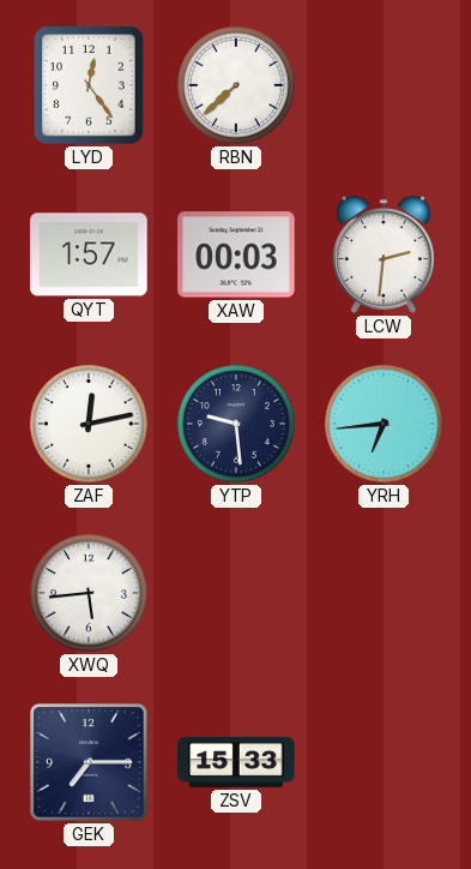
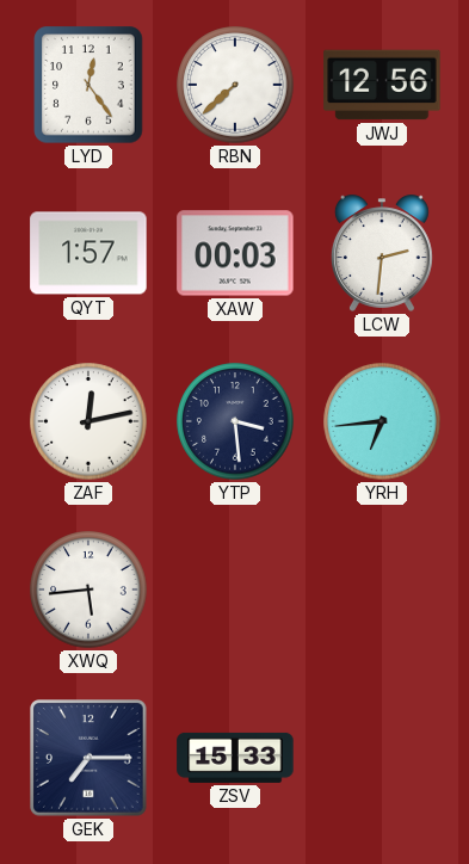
JWJ: none -> 12:56 (382, 85)
YTP: 9:29 -> 3:29 (235, 421)
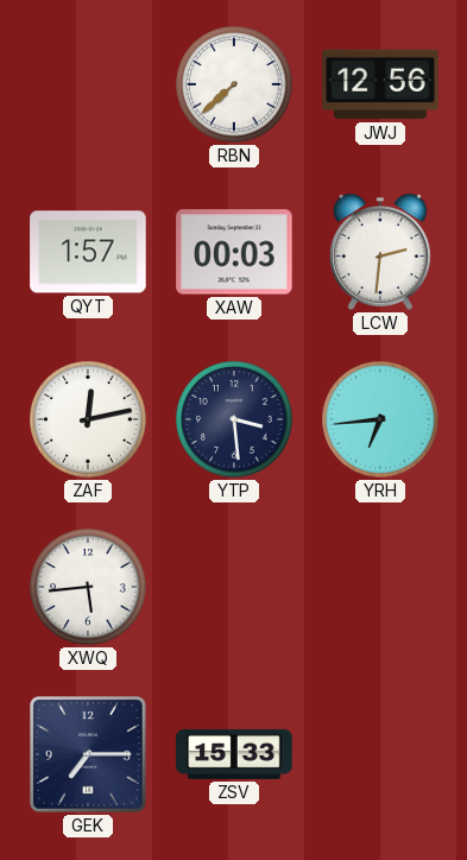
LYD: 12:24 -> none (88, 85)
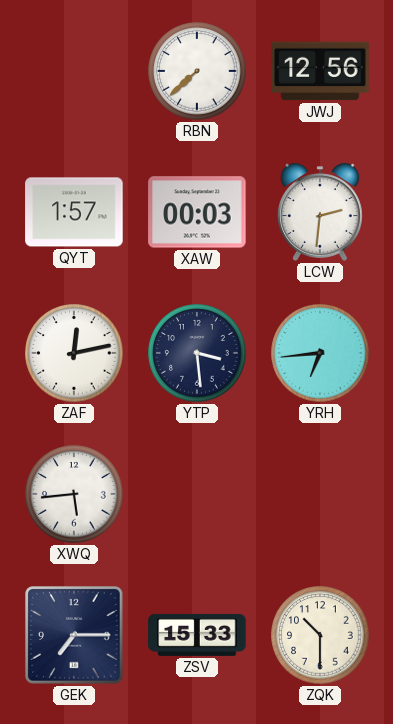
ZQK: none -> 10:30 (320, 635)
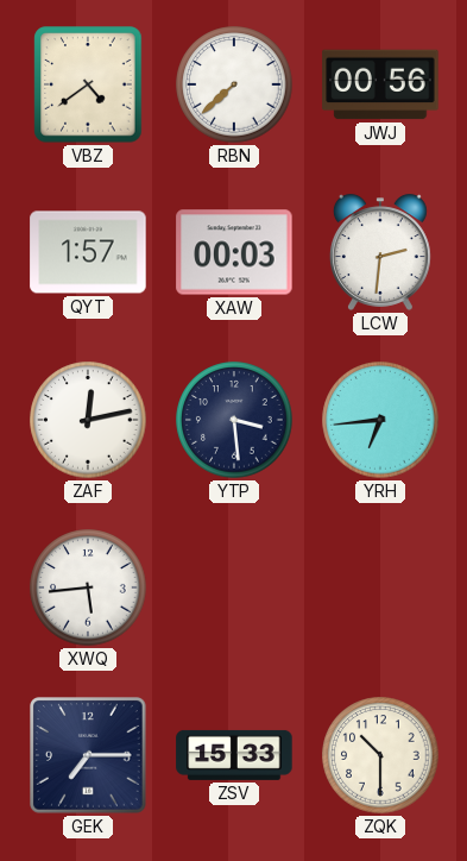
VBZ: none -> 4:39 (88, 84)
JWJ: 12:56 -> 00:56 (380, 84)
